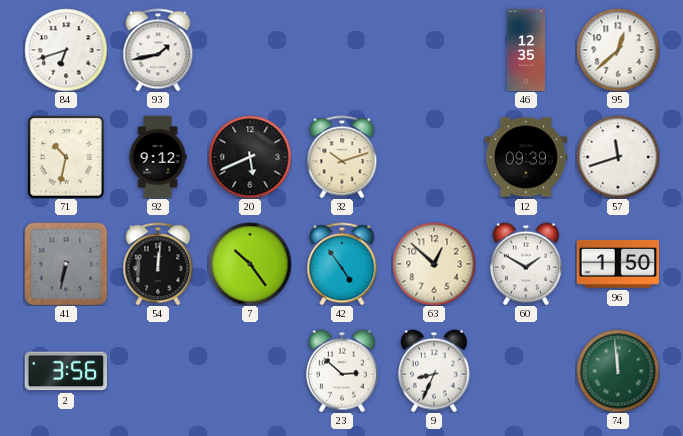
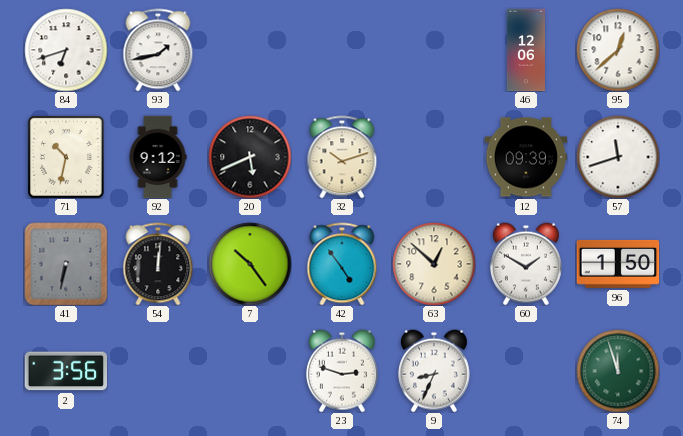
46: 12:35 -> 12:06 (526, 50)
23: 2:52 -> 2:48 (342, 371)
74: 11:59 -> 11:57 (618, 371)
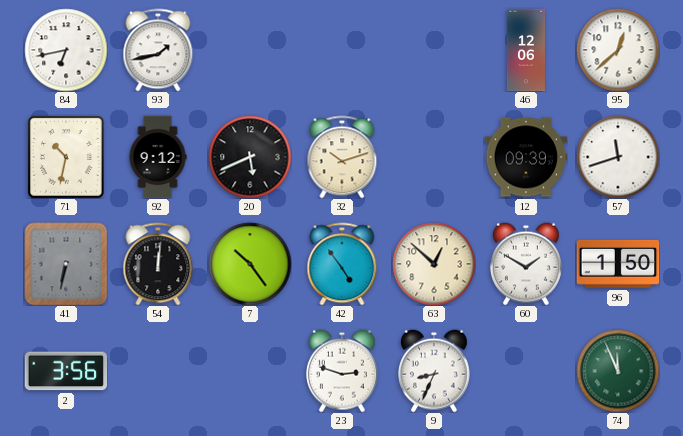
84: 6:42 -> 6:43 (66, 50)
74: 11:57 -> 11:56 (618, 371)
